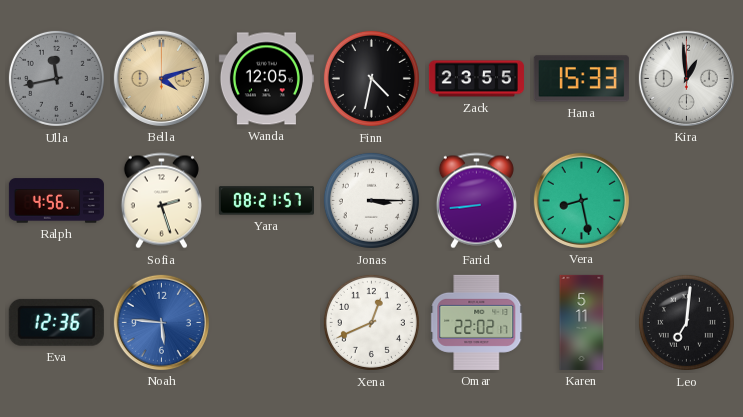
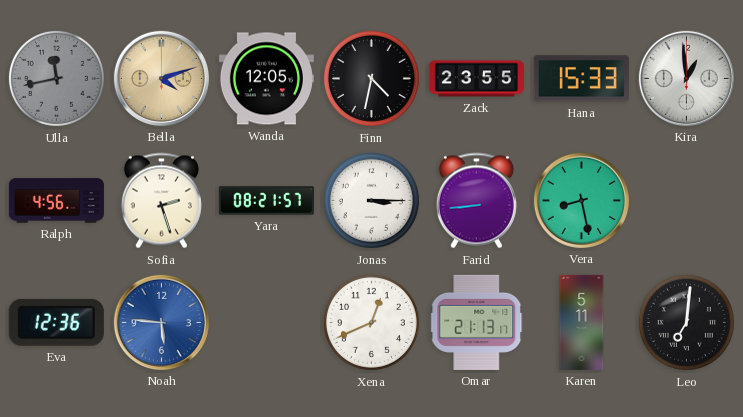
Omar: 22:02 -> 21:13 (477, 322)
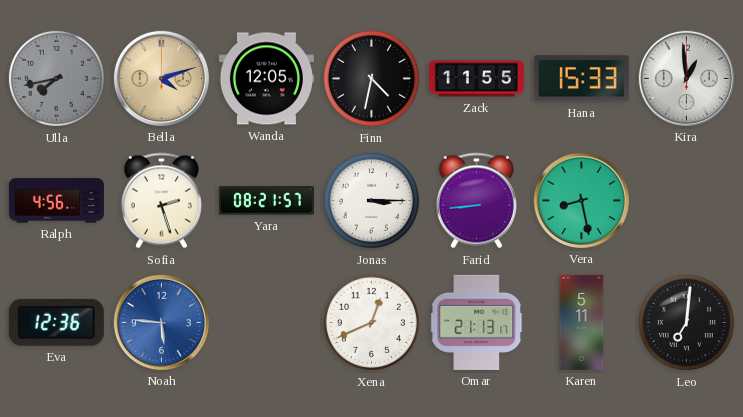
Ulla: 11:43 -> 7:43 (56, 78)
Zack: 23:55 -> 11:55 (476, 79)
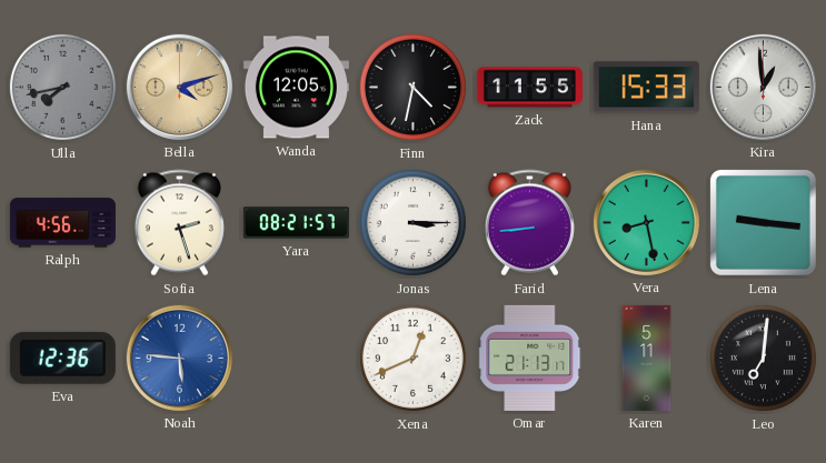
Lena: none -> 9:16 (763, 222)
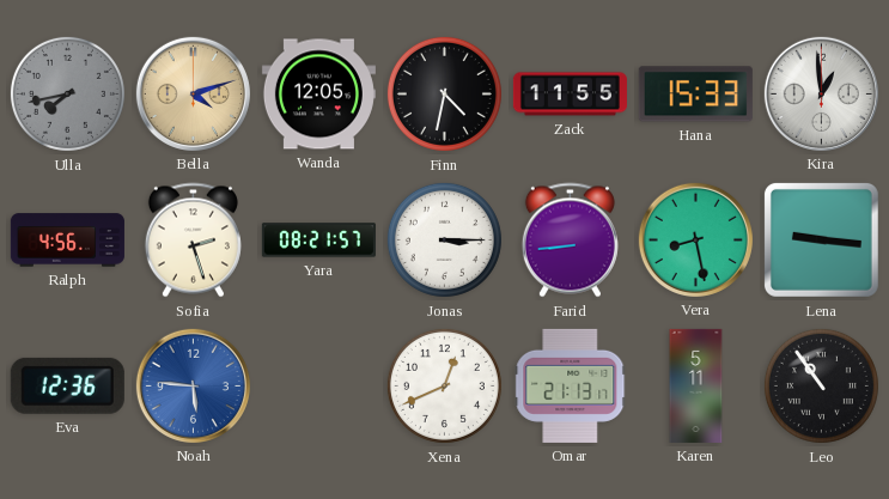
Leo: 7:01 -> 10:54 (821, 385)
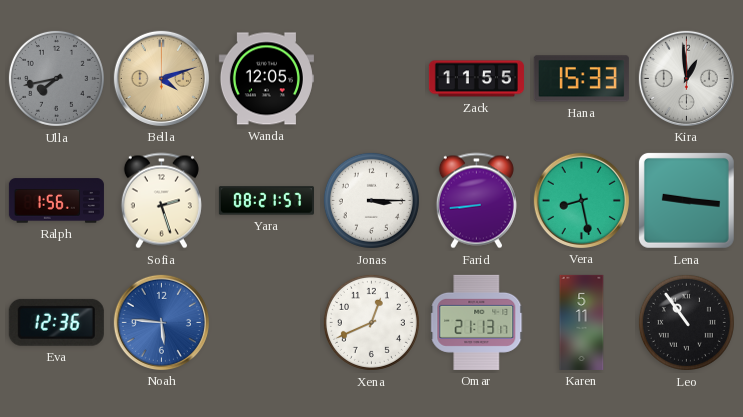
Finn: 4:32 -> none (444, 93)
Ralph: 4:56 -> 1:56 (56, 201)
